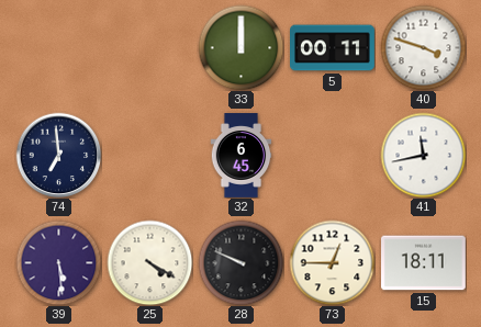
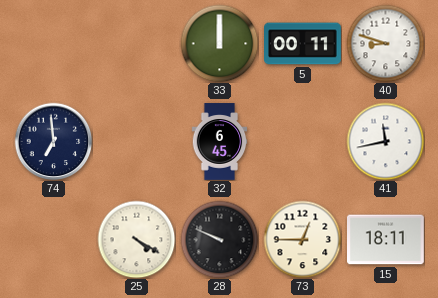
40: 3:48 -> 8:48 (385, 43)
39: 5:29 -> none (58, 262)
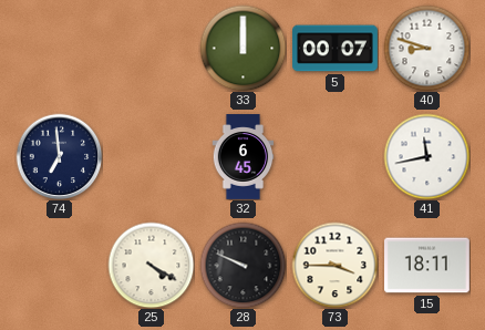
5: 00:11 -> 00:07 (336, 49)
73: 12:45 -> 3:45 (334, 265)
